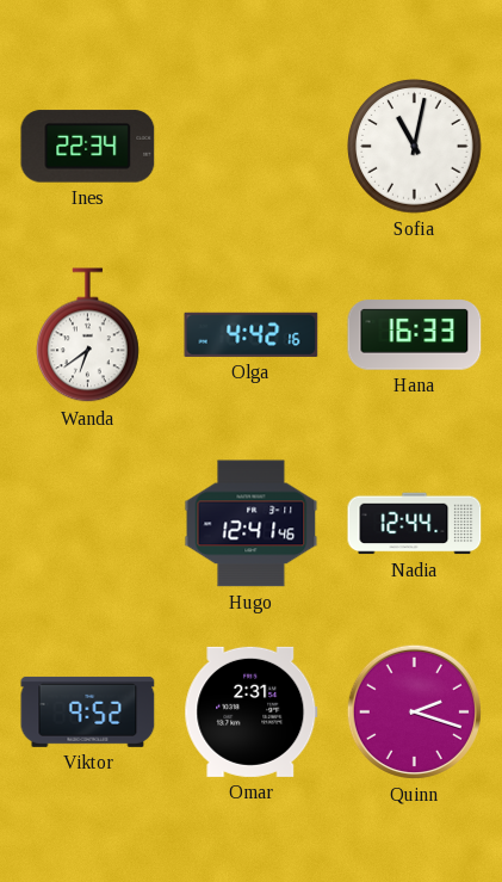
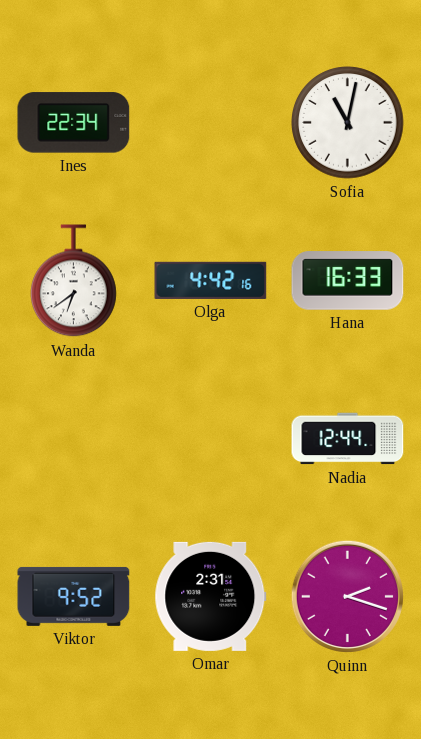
Hugo: 12:41 -> none (252, 524)
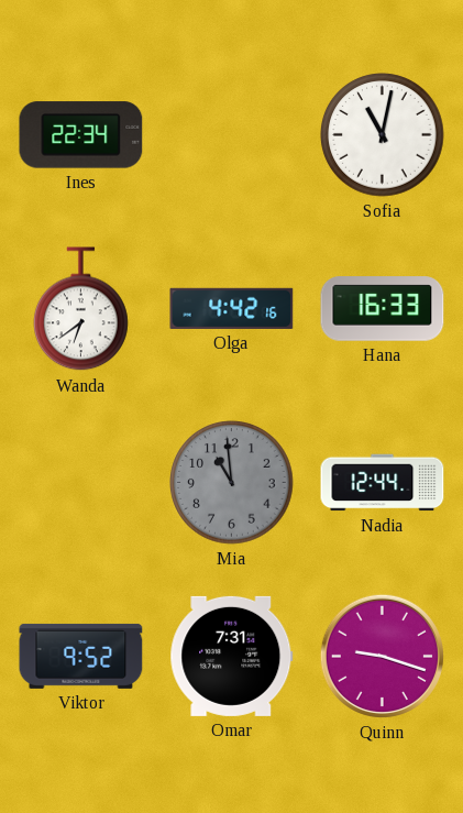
Mia: none -> 10:59 (232, 483)
Omar: 2:31 -> 7:31 (232, 656)
Quinn: 2:18 -> 9:18 (382, 656)
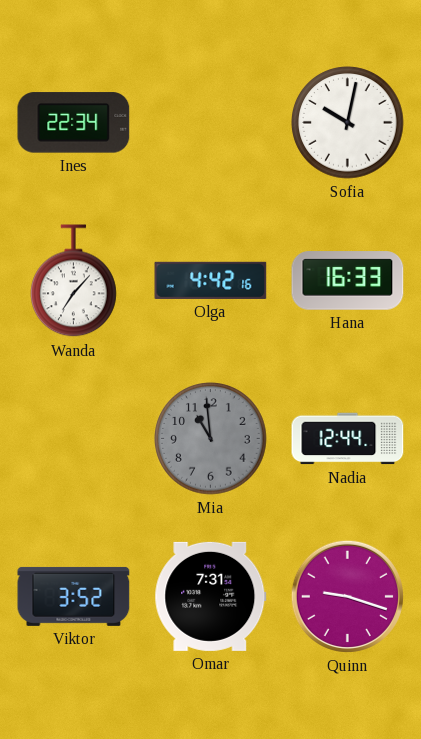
Sofia: 11:02 -> 10:02 (348, 123)
Wanda: 6:39 -> 7:07 (74, 281)
Viktor: 9:52 -> 3:52 (74, 596)
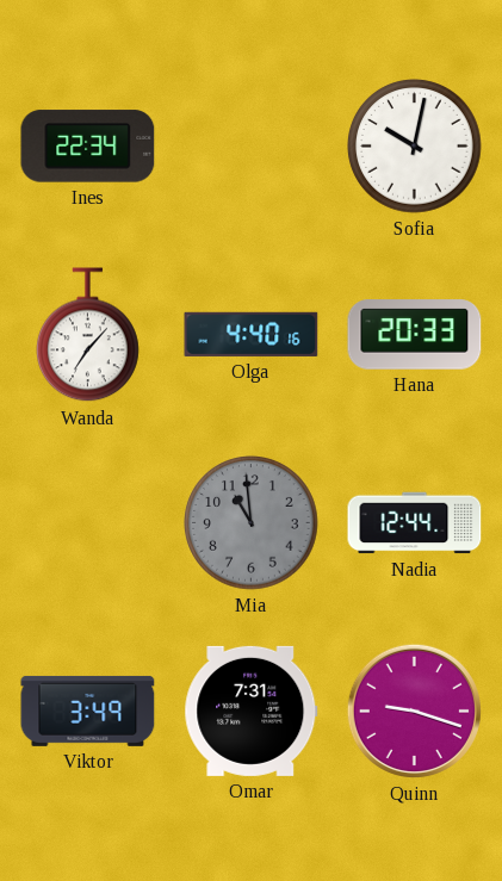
Olga: 4:42 -> 4:40 (252, 334)
Hana: 16:33 -> 20:33 (415, 335)
Viktor: 3:52 -> 3:49 (88, 711)
